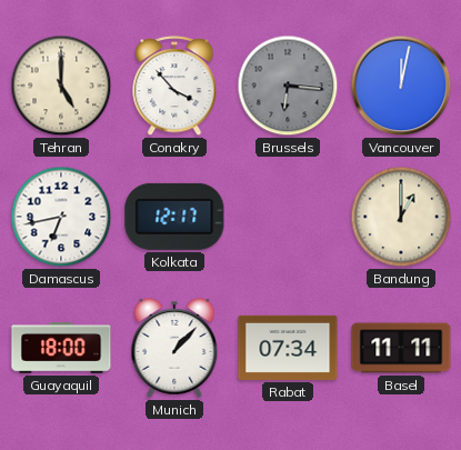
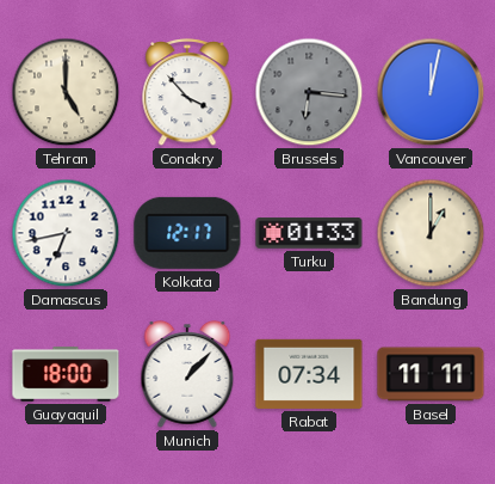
Turku: none -> 01:33 (309, 233)
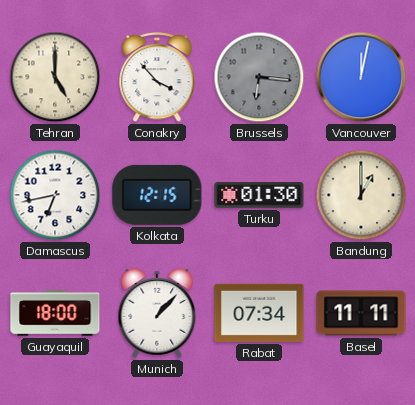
Kolkata: 12:17 -> 12:15 (157, 195)
Turku: 01:33 -> 01:30 (259, 195)
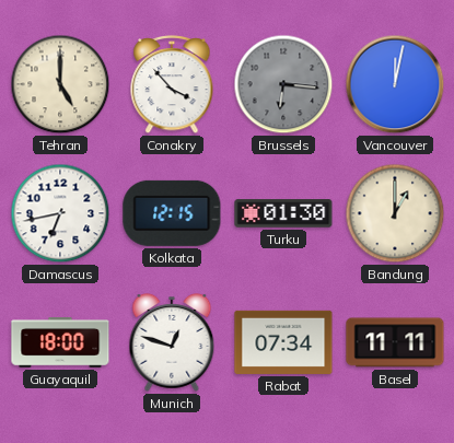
Munich: 1:07 -> 12:48 (172, 342)
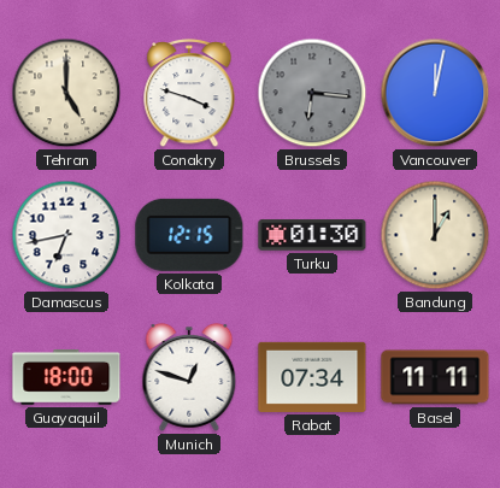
Conakry: 3:53 -> 3:48 (189, 93)
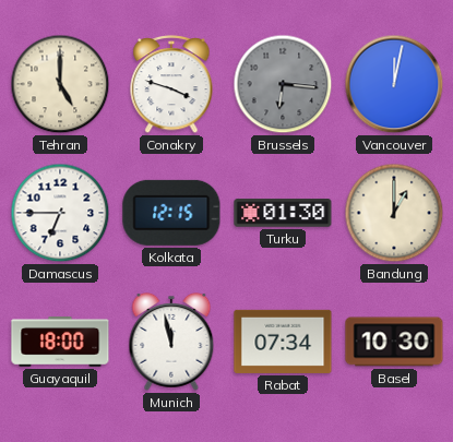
Damascus: 6:43 -> 6:45 (60, 213)
Munich: 12:48 -> 11:58 (171, 342)
Basel: 11:11 -> 10:30 (394, 342)
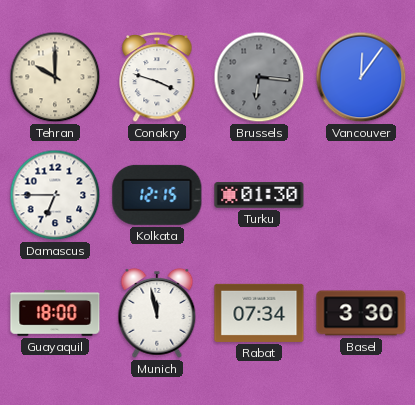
Tehran: 5:00 -> 10:00 (55, 77)
Vancouver: 12:02 -> 12:06 (361, 77)
Bandung: 1:00 -> none (394, 213)
Basel: 10:30 -> 3:30 (361, 313)
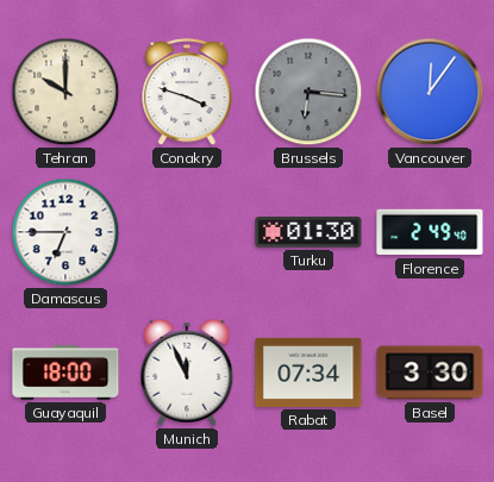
Kolkata: 12:15 -> none (157, 195)
Florence: none -> 2:49 (430, 232)
Munich: 11:58 -> 11:56 (187, 373)
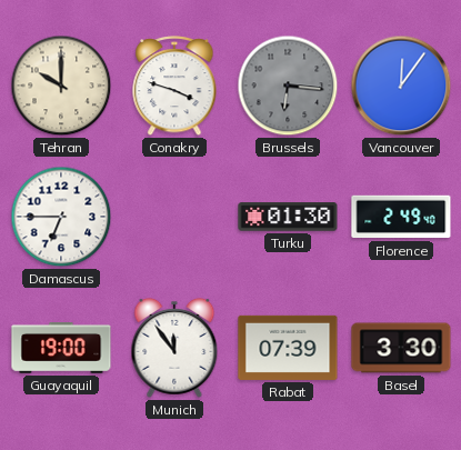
Guayaquil: 18:00 -> 19:00 (61, 348)
Munich: 11:56 -> 11:54 (174, 348)
Rabat: 07:34 -> 07:39 (288, 348)
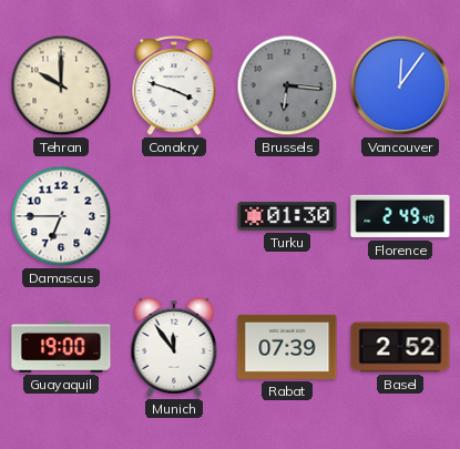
Basel: 3:30 -> 2:52 (400, 347)
